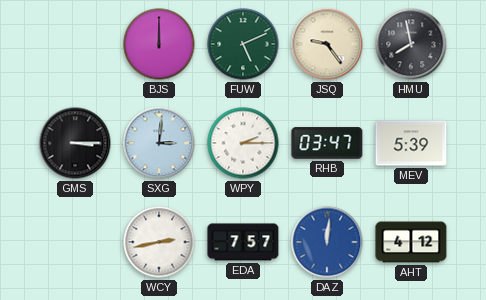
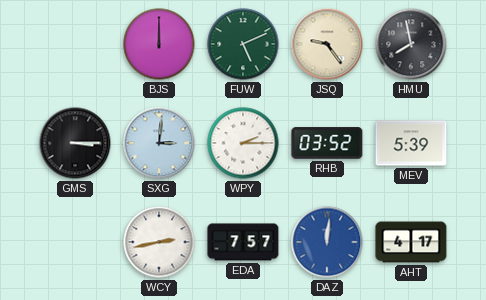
RHB: 03:47 -> 03:52 (327, 143)
AHT: 4:12 -> 4:17 (411, 242)
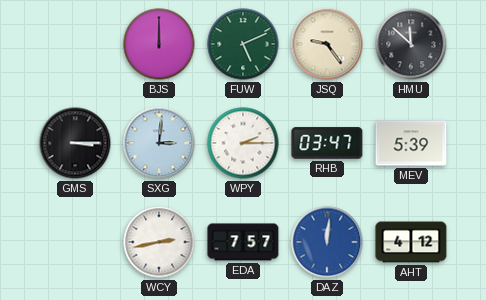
HMU: 7:58 -> 11:52 (411, 44)
RHB: 03:52 -> 03:47 (327, 143)
AHT: 4:17 -> 4:12 (411, 242)
